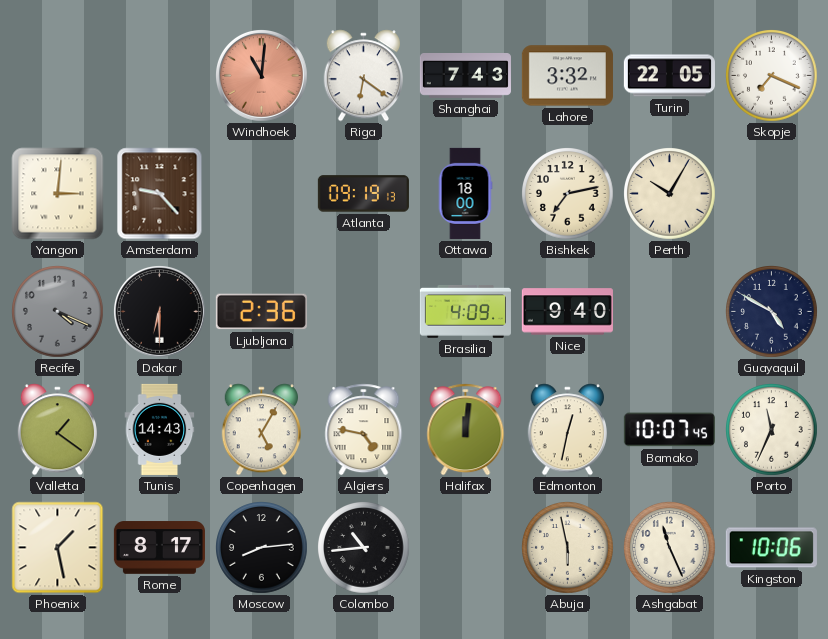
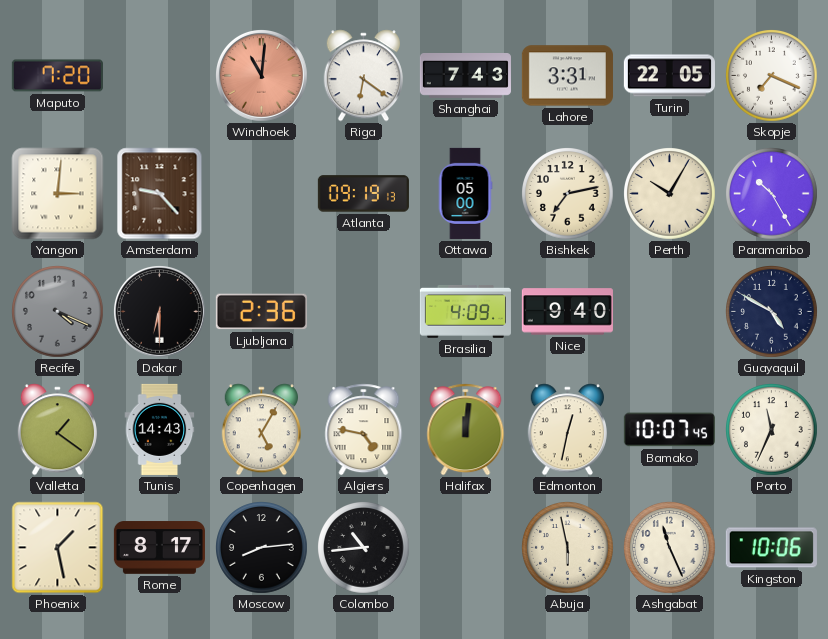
Maputo: none -> 7:20 (57, 76)
Lahore: 3:32 -> 3:31 (567, 76)
Ottawa: 18:00 -> 05:00 (465, 193)
Paramaribo: none -> 10:25 (772, 194)
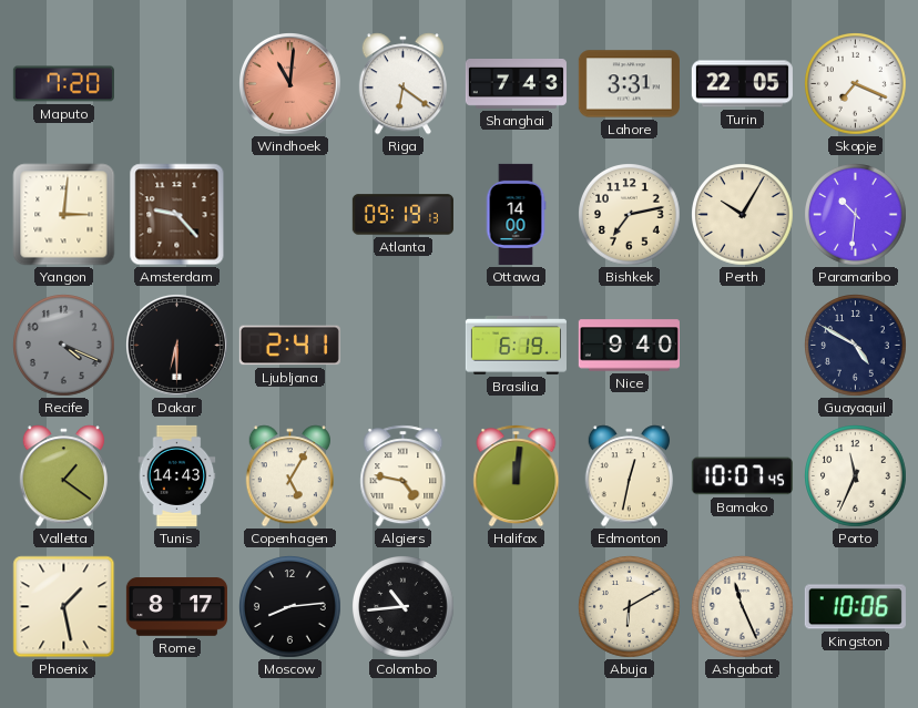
Ottawa: 05:00 -> 14:00 (516, 214)
Paramaribo: 10:25 -> 10:31 (856, 215)
Ljubljana: 2:36 -> 2:41 (289, 346)
Brasilia: 4:09 -> 6:19 (516, 345)
Abuja: 5:58 -> 6:10 (630, 607)
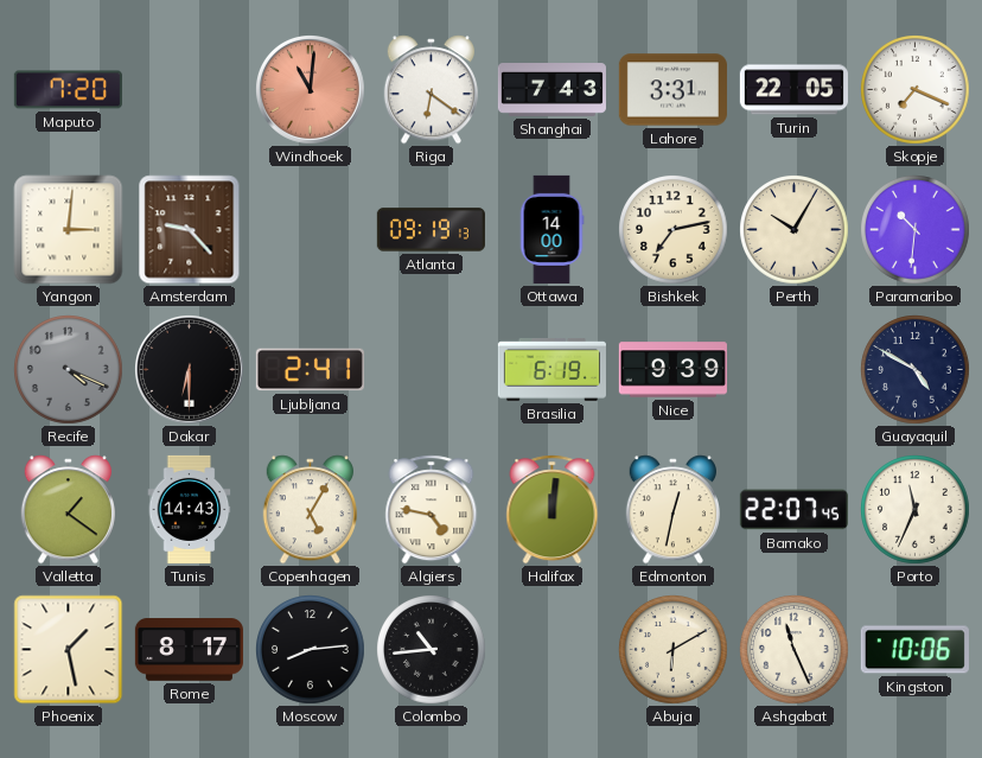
Nice: 9:40 -> 9:39 (672, 370)
Bamako: 10:07 -> 22:07 (793, 510)
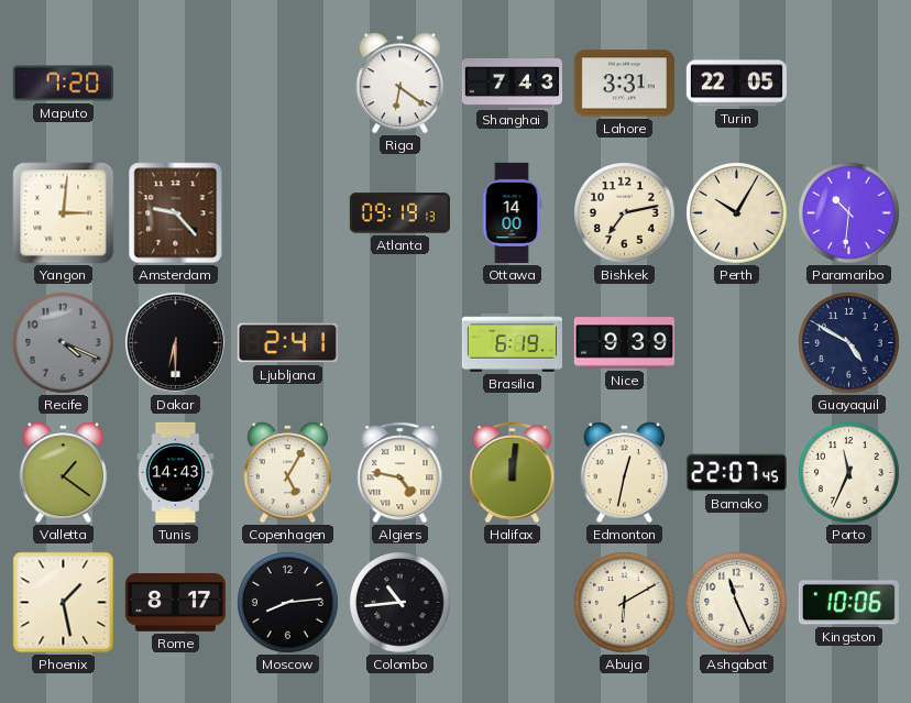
Windhoek: 11:01 -> none (311, 90)
Skopje: 7:19 -> none (916, 90)
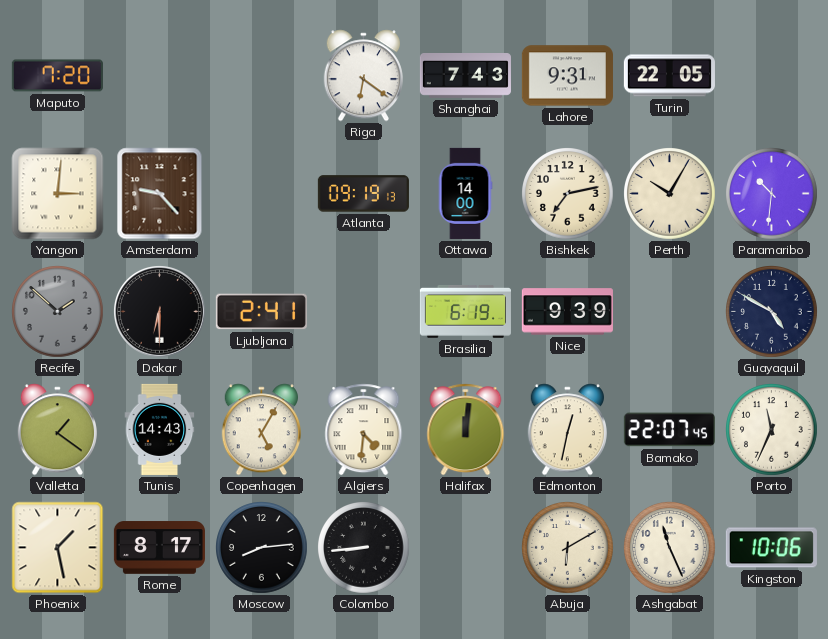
Lahore: 3:31 -> 9:31 (567, 76)
Recife: 4:19 -> 1:52 (58, 312)
Algiers: 4:47 -> 4:31 (364, 430)
Colombo: 10:44 -> 8:44 (364, 548)
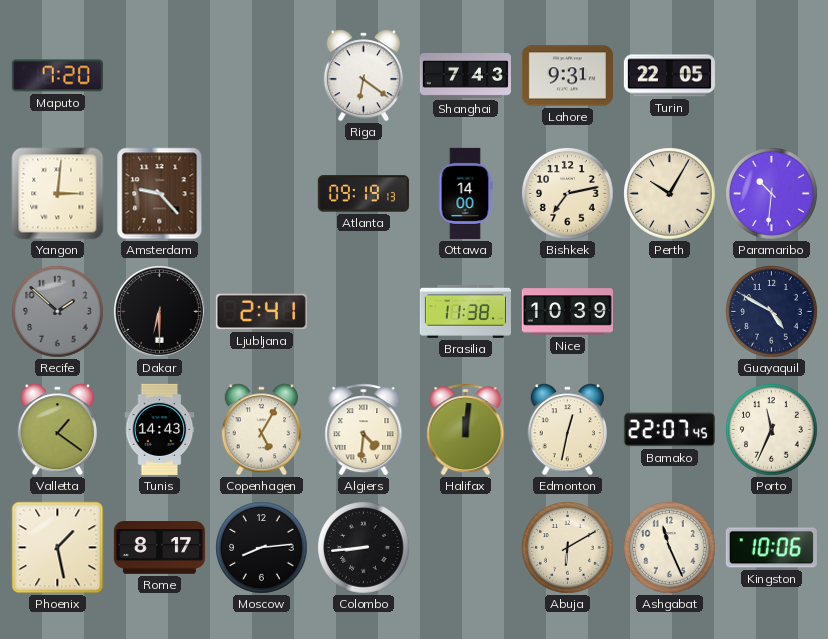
Brasilia: 6:19 -> 11:38 (465, 311)
Nice: 9:39 -> 10:39 (567, 312)
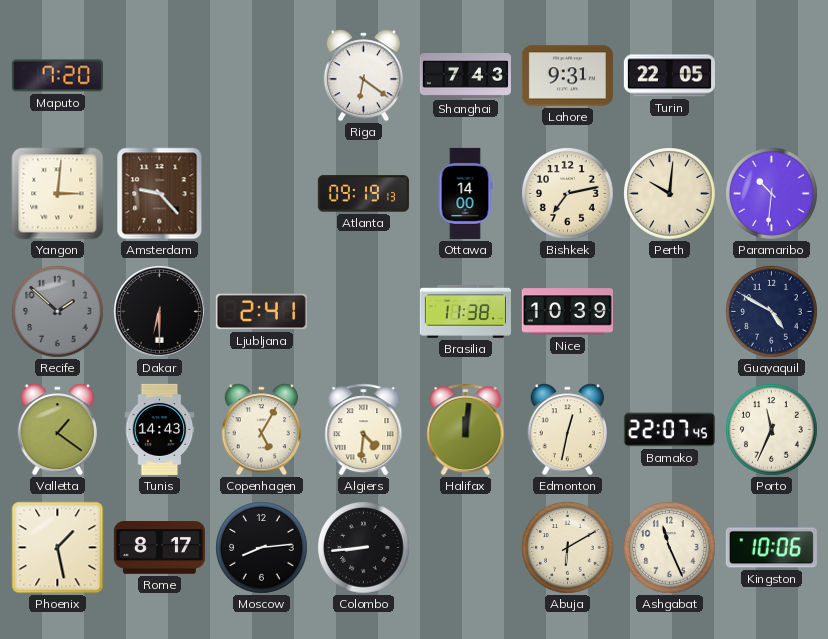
Perth: 10:05 -> 10:01 (670, 194)
